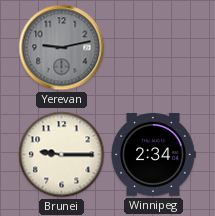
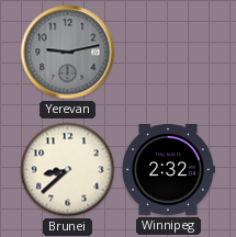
Brunei: 9:15 -> 8:38 (68, 170)
Winnipeg: 2:34 -> 2:32 (168, 170)
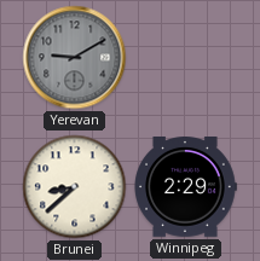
Yerevan: 9:13 -> 9:10 (75, 58)
Winnipeg: 2:32 -> 2:29 (185, 187)
